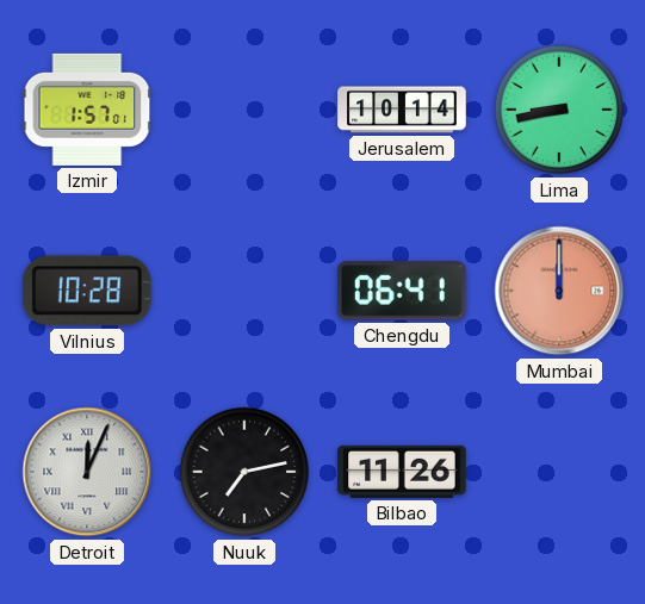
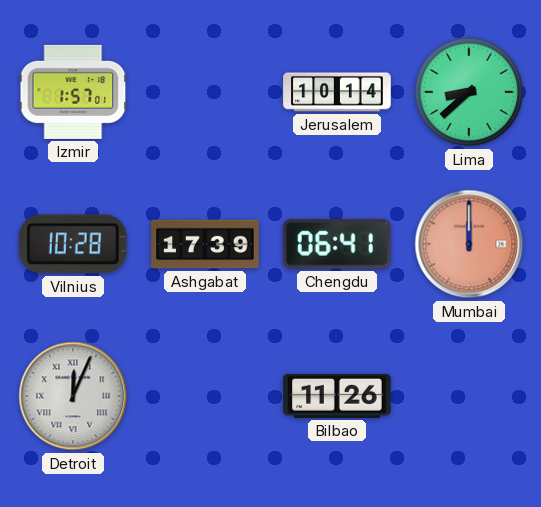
Lima: 8:43 -> 8:38 (469, 92)
Ashgabat: none -> 17:39 (205, 244)
Nuuk: 7:13 -> none (244, 472)
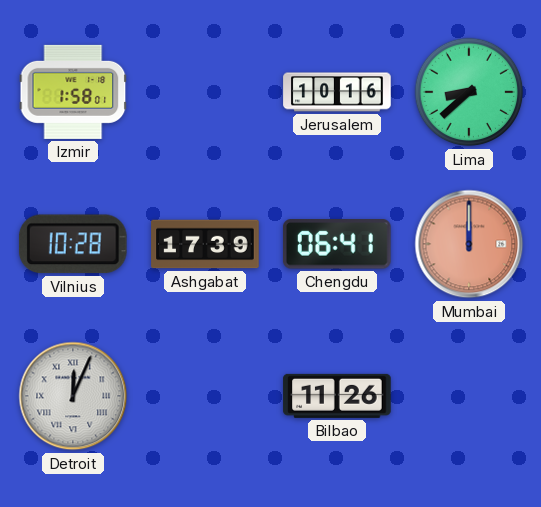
Izmir: 1:57 -> 1:58 (73, 92)
Jerusalem: 10:14 -> 10:16 (337, 92)
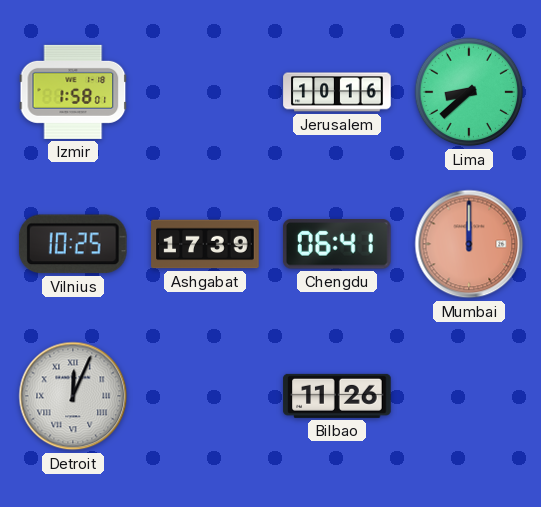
Vilnius: 10:28 -> 10:25 (73, 244)
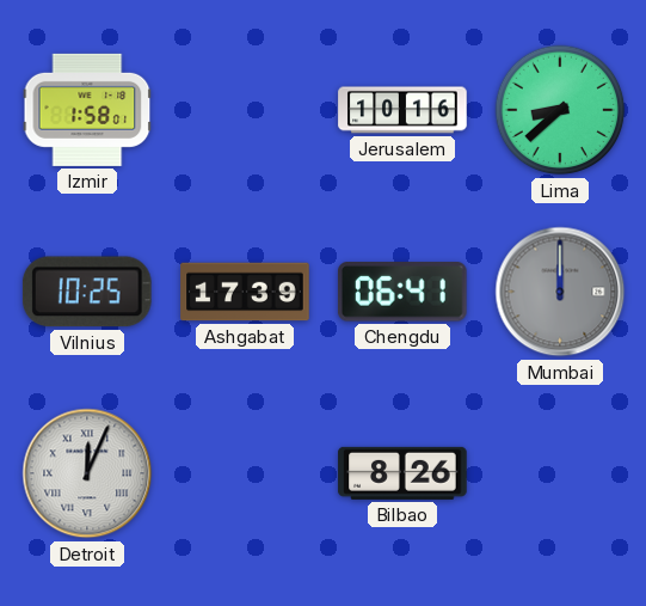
Mumbai dial: salmon -> grey (560, 292)
Bilbao: 11:26 -> 8:26 (402, 473)
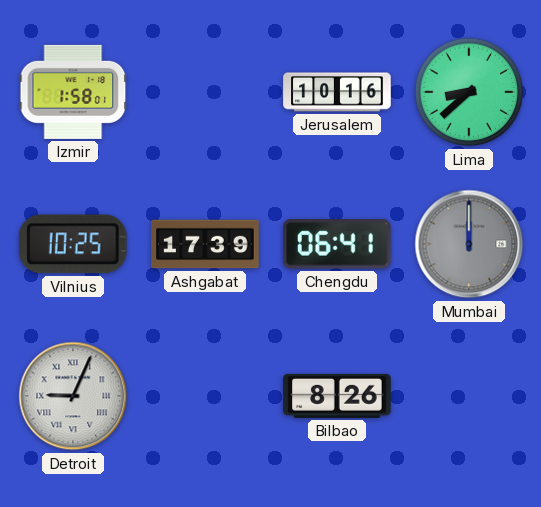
Detroit: 12:04 -> 9:04 (73, 396)
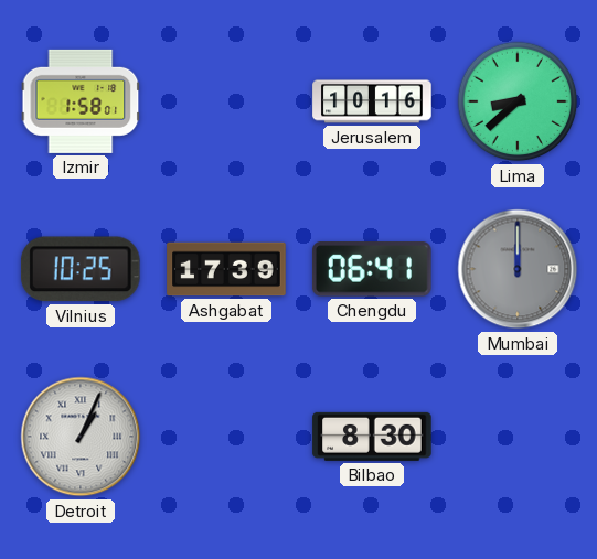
Detroit: 9:04 -> 1:04 (81, 437)
Bilbao: 8:26 -> 8:30 (372, 437)
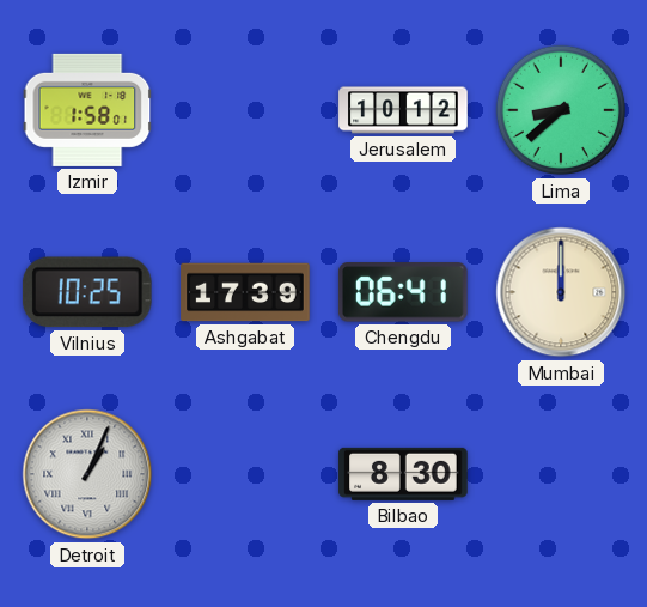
Jerusalem: 10:16 -> 10:12 (403, 110)
Mumbai dial: grey -> cream (561, 292)
